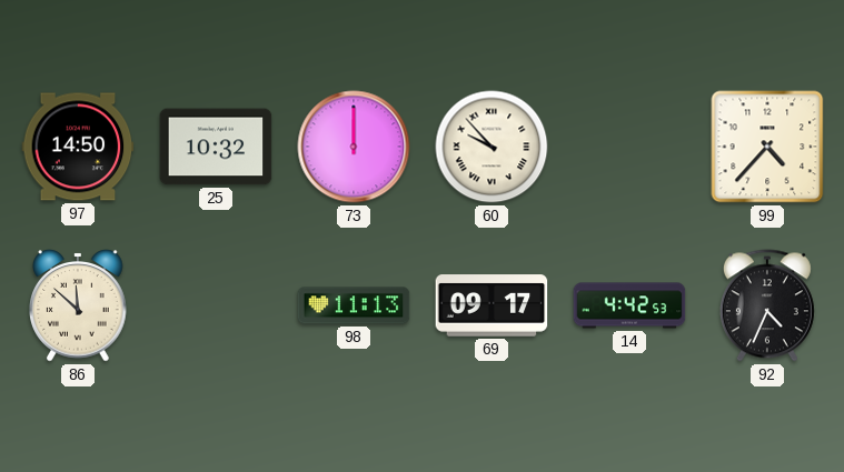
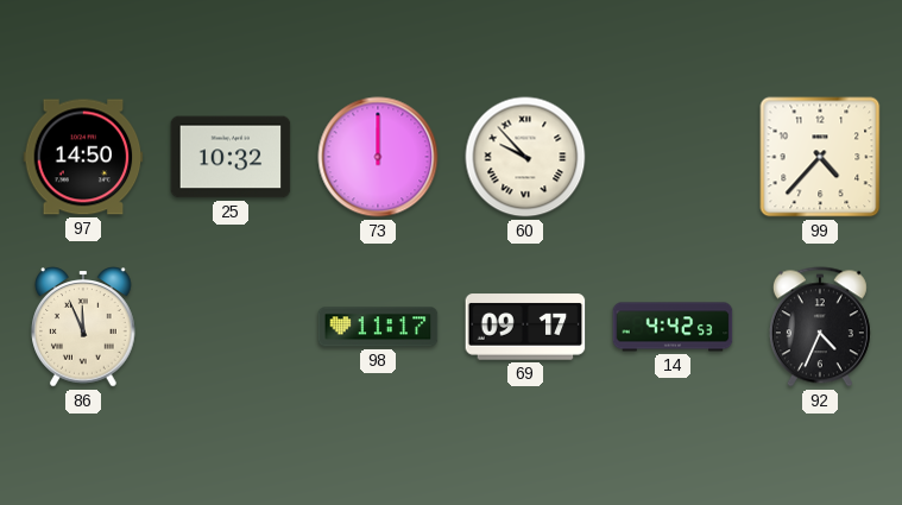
86: 11:52 -> 11:56 (83, 327)
98: 11:13 -> 11:17 (378, 327)
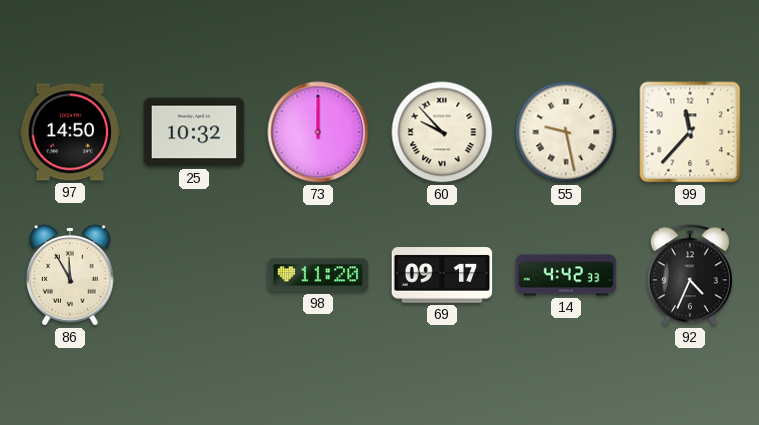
55: none -> 9:28 (566, 132)
99: 4:37 -> 11:37 (690, 132)
86: 11:56 -> 11:55 (70, 275)
98: 11:17 -> 11:20 (318, 275)
14: 4:42:53 -> 4:42:33 (566, 275)
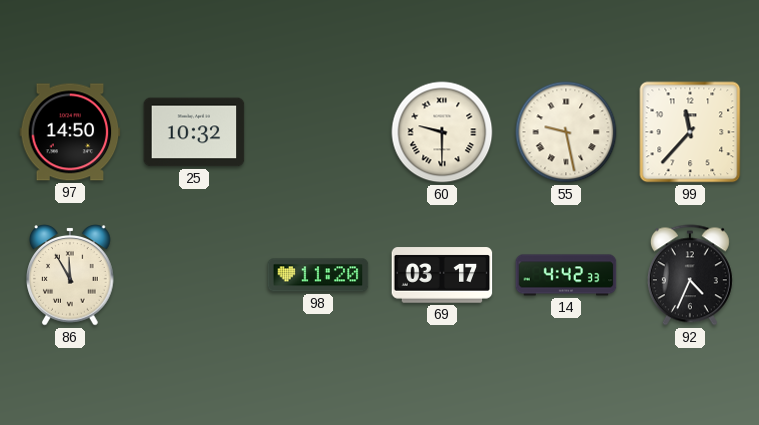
73: 12:00 -> none (318, 132)
60: 9:53 -> 9:30 (442, 132)
69: 09:17 -> 03:17 (442, 275)
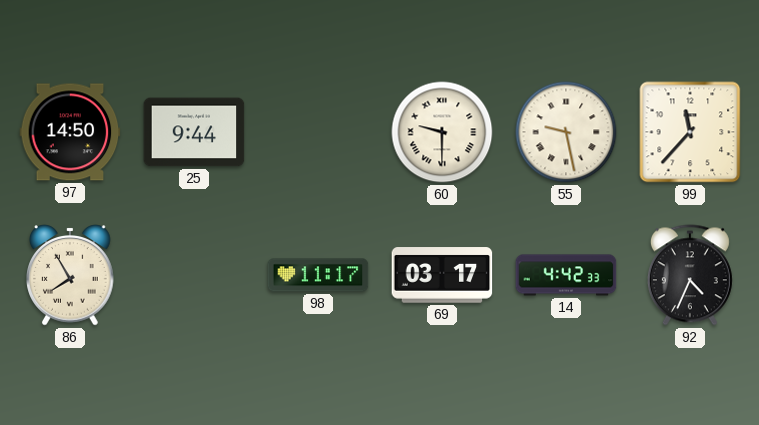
25: 10:32 -> 9:44 (194, 132)
86: 11:55 -> 7:55 (70, 275)
98: 11:20 -> 11:17 (318, 275)
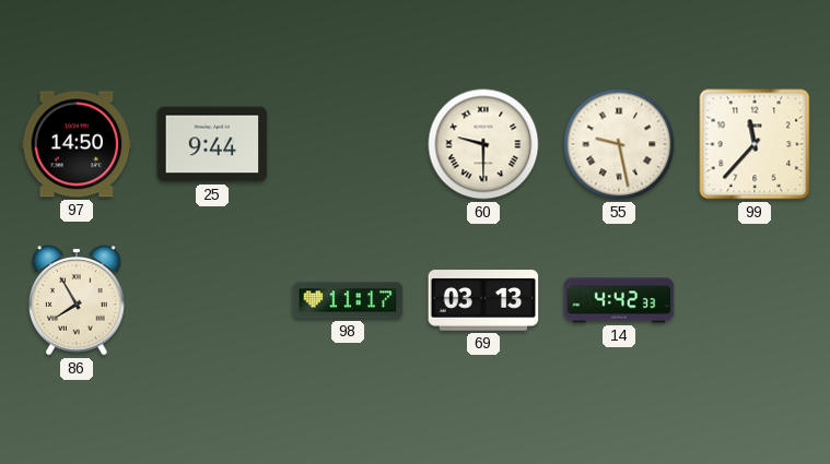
69: 03:17 -> 03:13 (483, 300)
92: 4:34 -> none (690, 275)
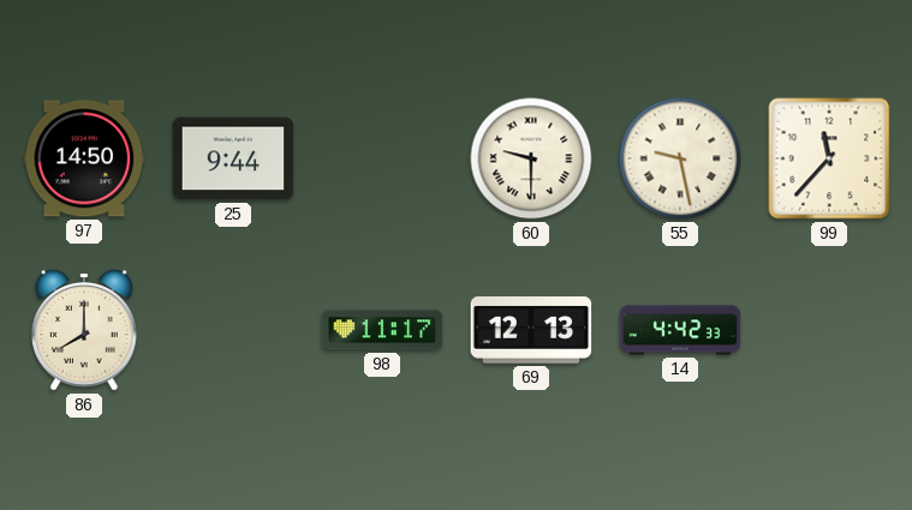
86: 7:55 -> 8:00 (84, 330)
69: 03:13 -> 12:13 (531, 330)
